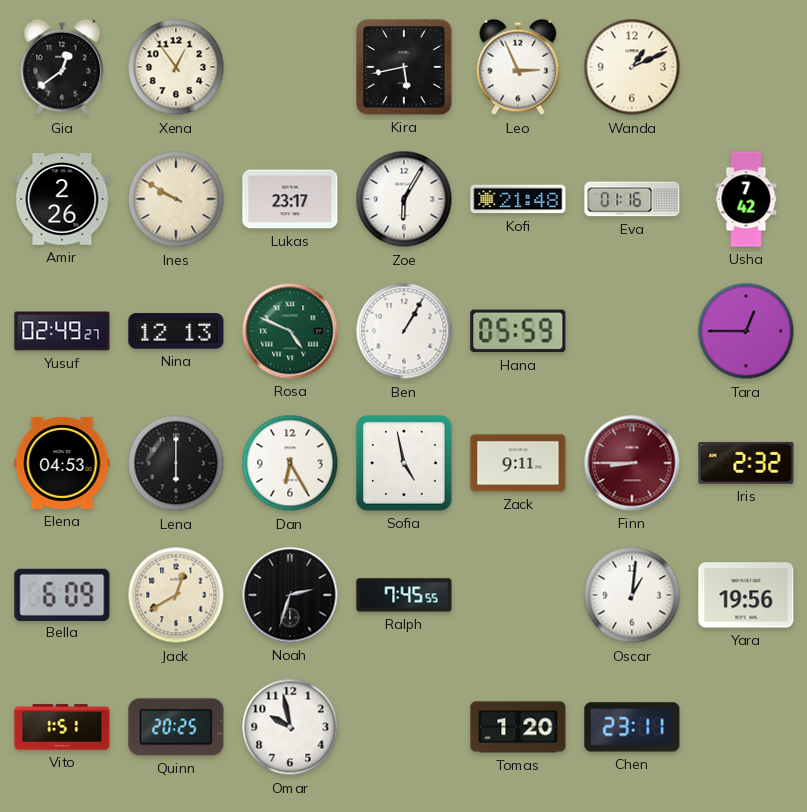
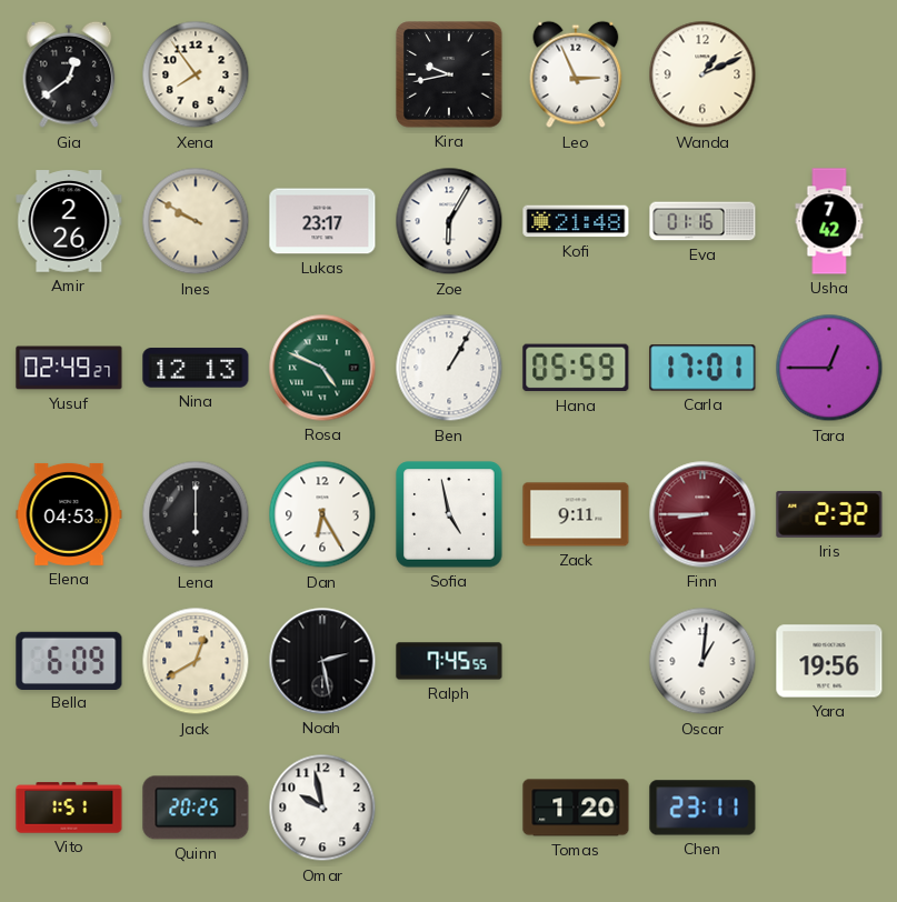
Xena: 12:54 -> 7:54 (196, 74)
Kira: 5:43 -> 9:43 (449, 74)
Carla: none -> 17:01 (702, 368)
Noah: 2:33 -> 2:28 (322, 661)
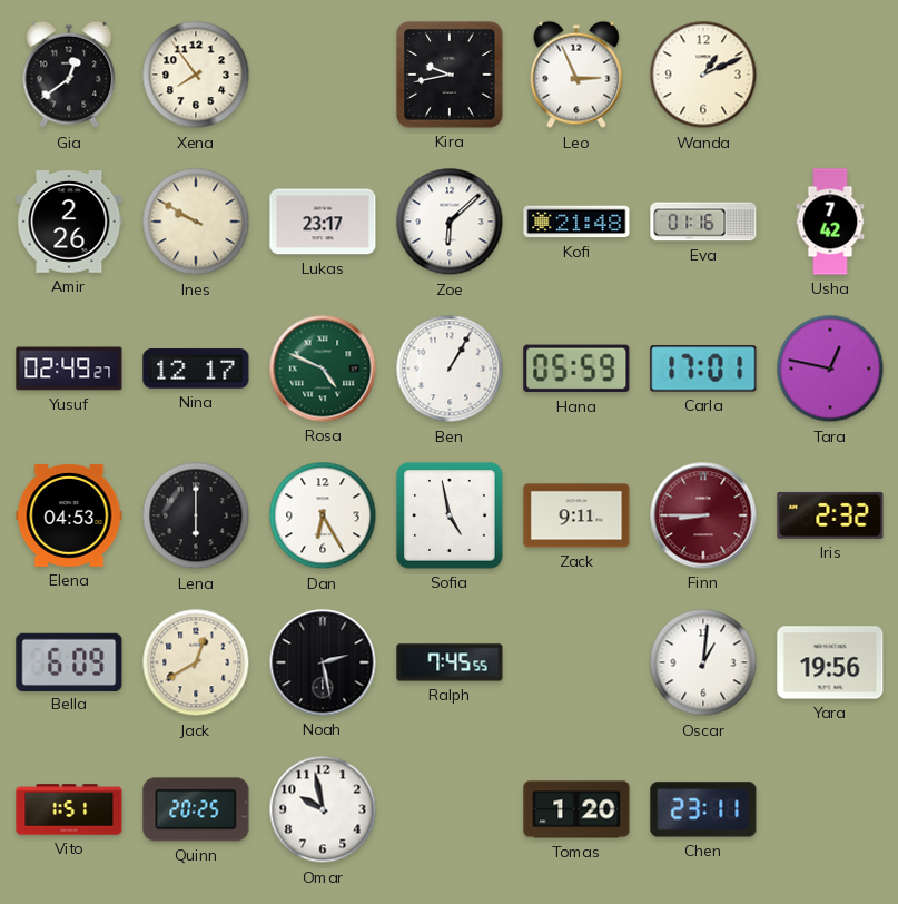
Zoe: 6:05 -> 6:08 (450, 222)
Nina: 12:13 -> 12:17 (196, 369)
Tara: 12:45 -> 12:47 (830, 369)
